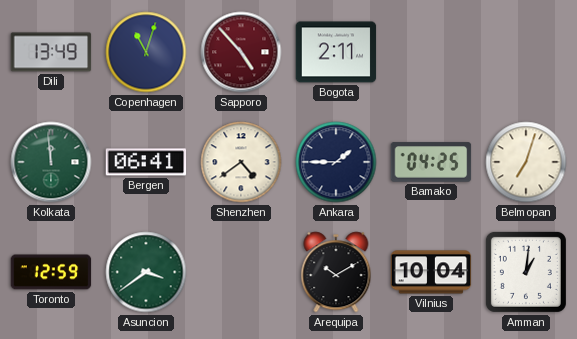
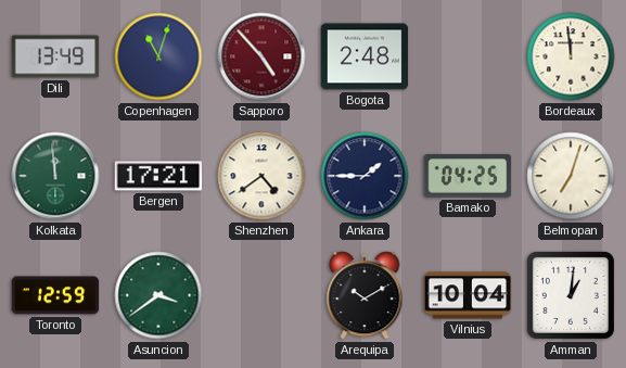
Bogota: 2:11 -> 2:48 (365, 56)
Bordeaux: none -> 11:59 (571, 56)
Bergen: 06:41 -> 17:21 (158, 176)
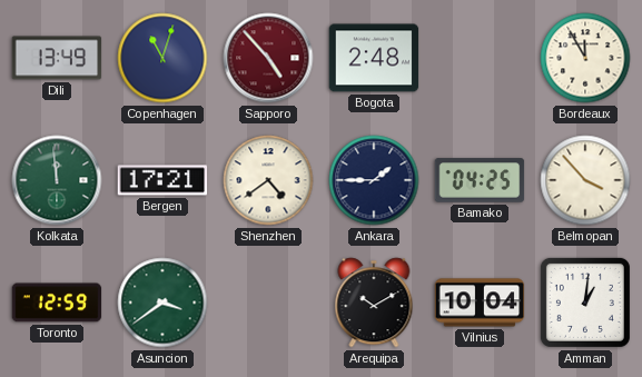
Bordeaux: 11:59 -> 11:55 (585, 58)
Belmopan: 7:03 -> 3:53 (585, 180)
